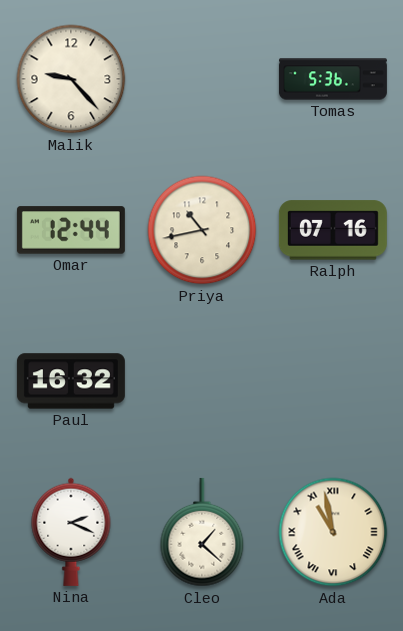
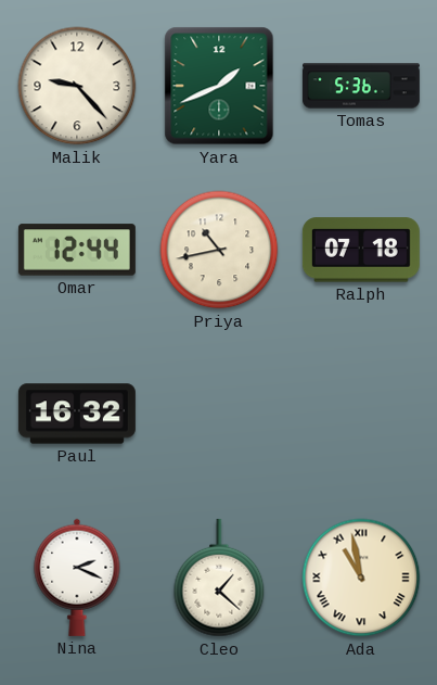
Yara: none -> 1:41 (219, 86)
Ralph: 07:16 -> 07:18 (361, 250)
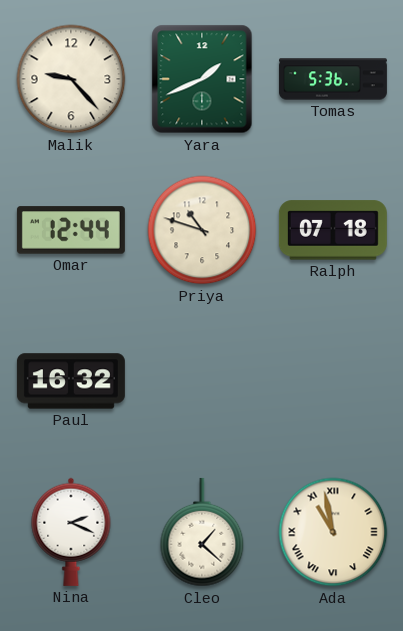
Priya: 10:43 -> 10:48 (202, 230)
